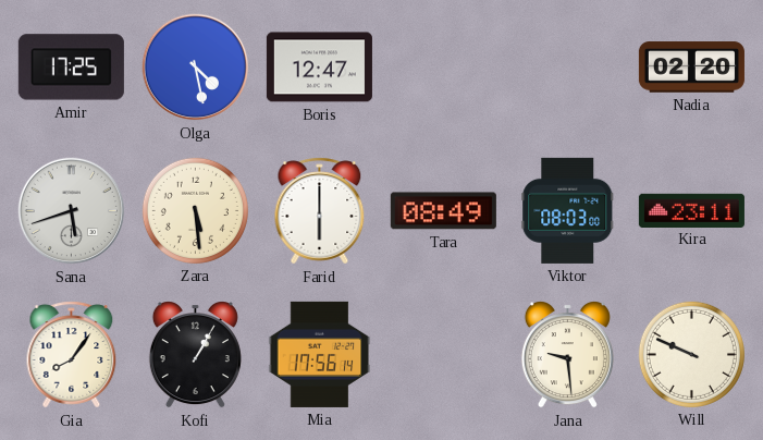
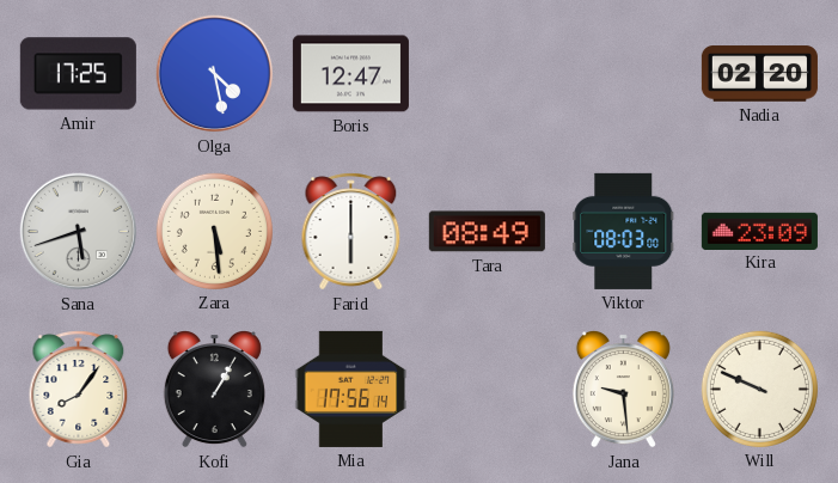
Kira: 23:11 -> 23:09 (759, 231)
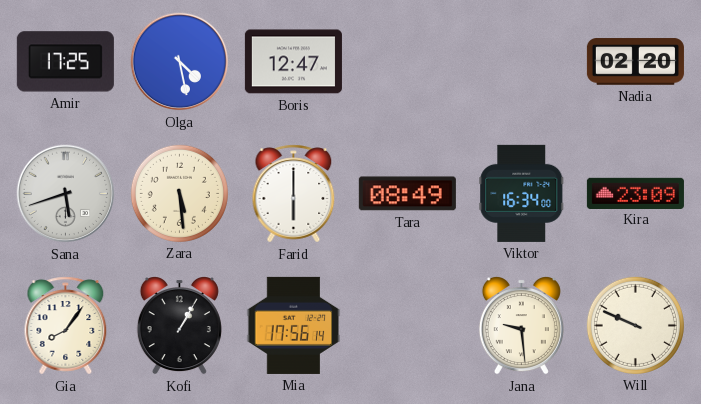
Viktor: 08:03 -> 16:34 (522, 193)
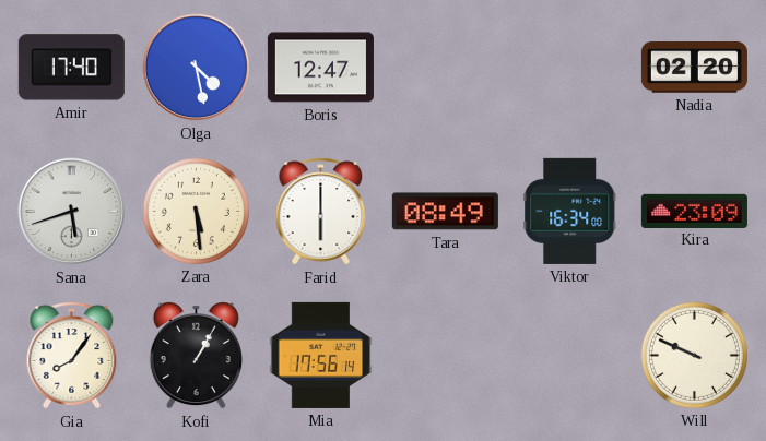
Amir: 17:25 -> 17:40 (71, 68)
Jana: 9:29 -> none (521, 326)
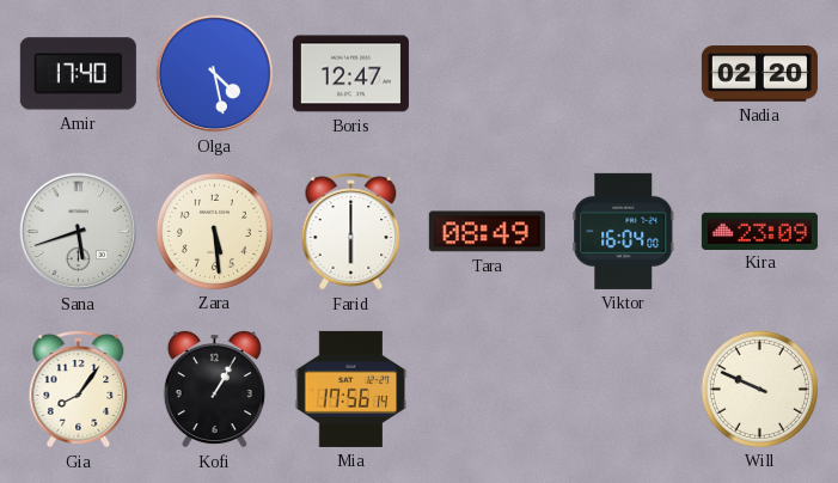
Viktor: 16:34 -> 16:04 (624, 231)
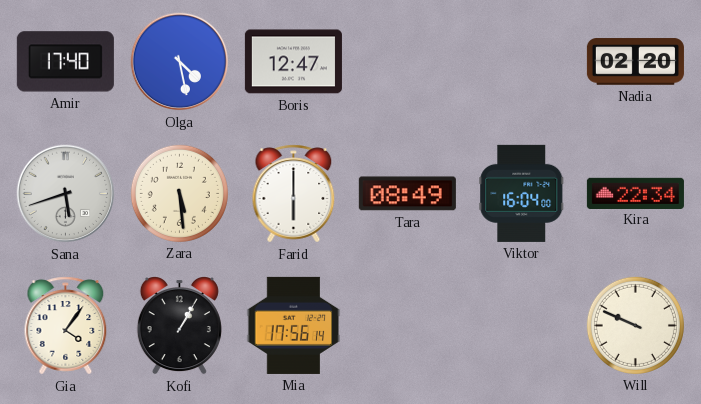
Kira: 23:09 -> 22:34 (635, 193)
Gia: 8:06 -> 4:06 (66, 326)
